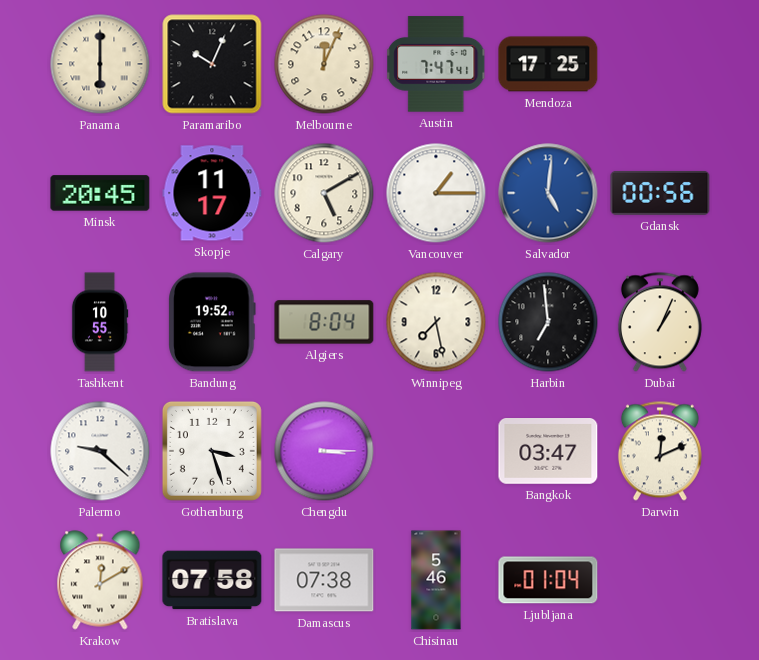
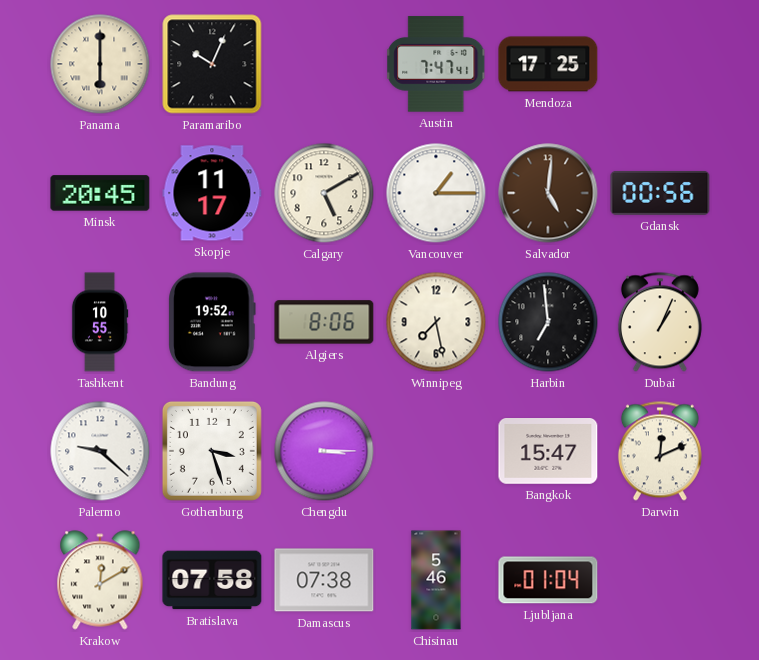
Melbourne: 12:04 -> none (324, 64)
Salvador dial: blue -> brown (548, 193)
Algiers: 8:04 -> 8:06 (324, 322)
Bangkok: 03:47 -> 15:47 (548, 452)
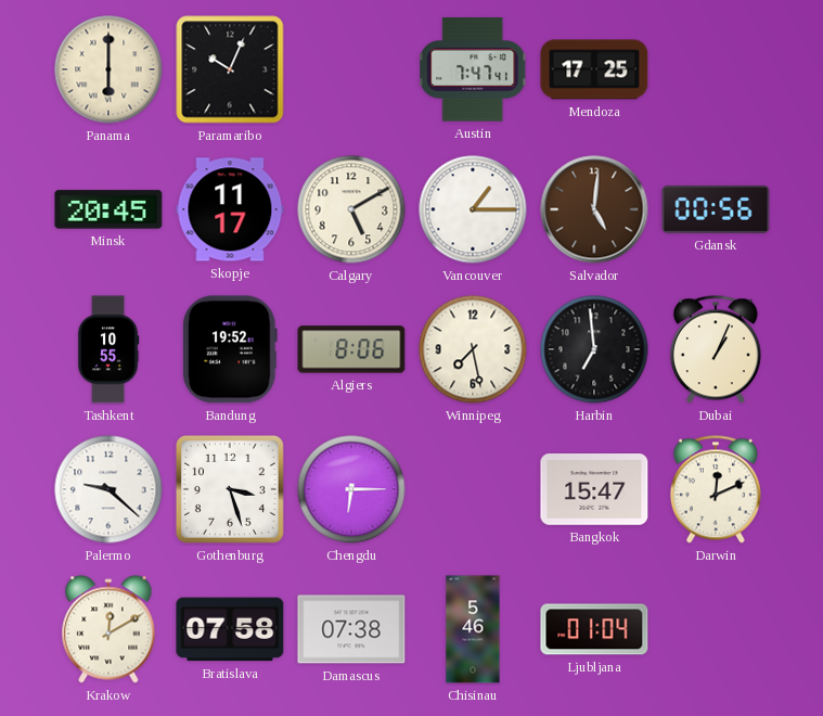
Chengdu: 3:15 -> 6:15 (351, 489)
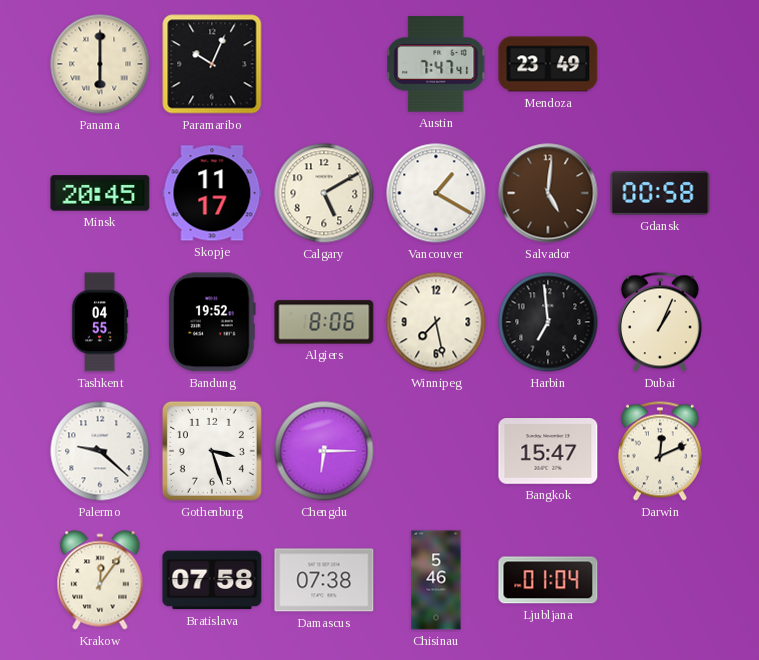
Mendoza: 17:25 -> 23:49 (548, 64)
Vancouver: 1:15 -> 1:20 (436, 193)
Gdansk: 00:56 -> 00:58 (660, 193)
Tashkent: 10:55 -> 04:55 (100, 322)
Krakow: 12:10 -> 12:06 (100, 580)
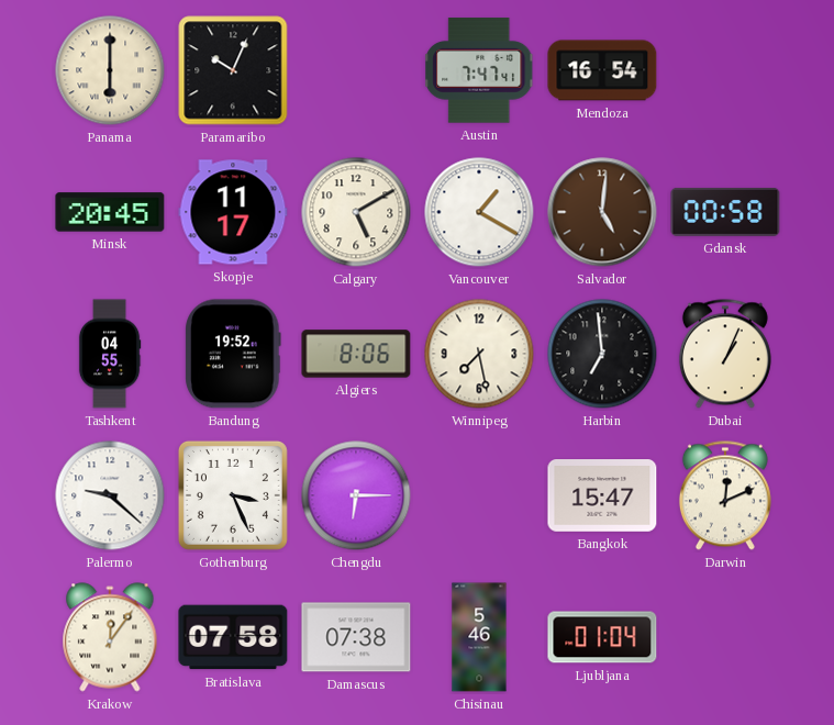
Mendoza: 23:49 -> 16:54 (602, 70)
Gothenburg: 3:27 -> 3:26 (233, 495)
